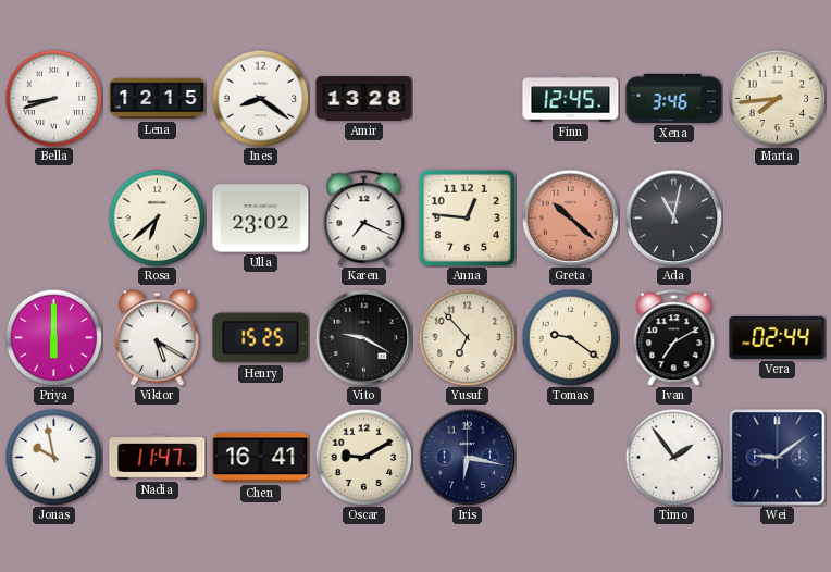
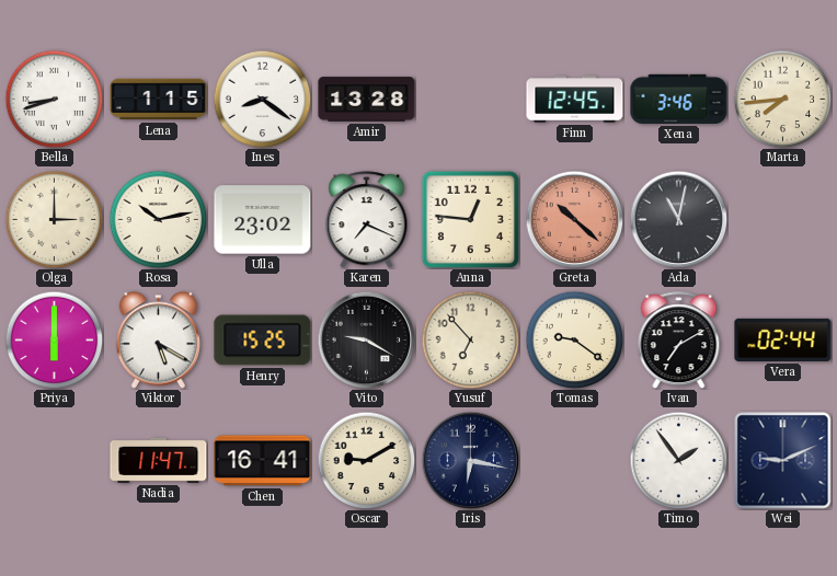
Lena: 12:15 -> 1:15 (159, 100)
Olga: none -> 3:00 (54, 219)
Rosa: 6:38 -> 10:13 (158, 219)
Jonas: 9:58 -> none (53, 457)
Wei: 9:09 -> 9:11 (783, 461)
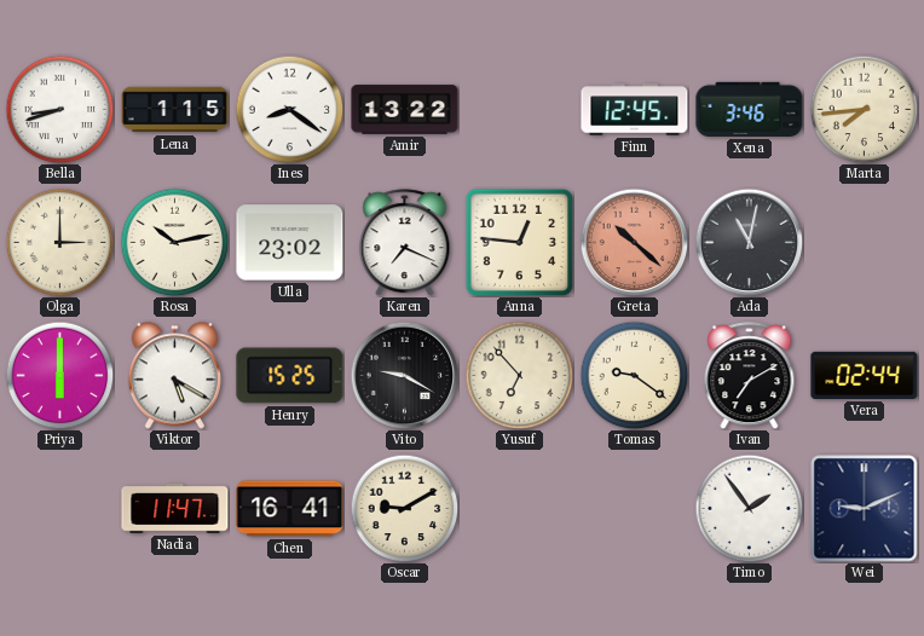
Amir: 13:28 -> 13:22 (405, 110)
Iris: 6:17 -> none (470, 460)
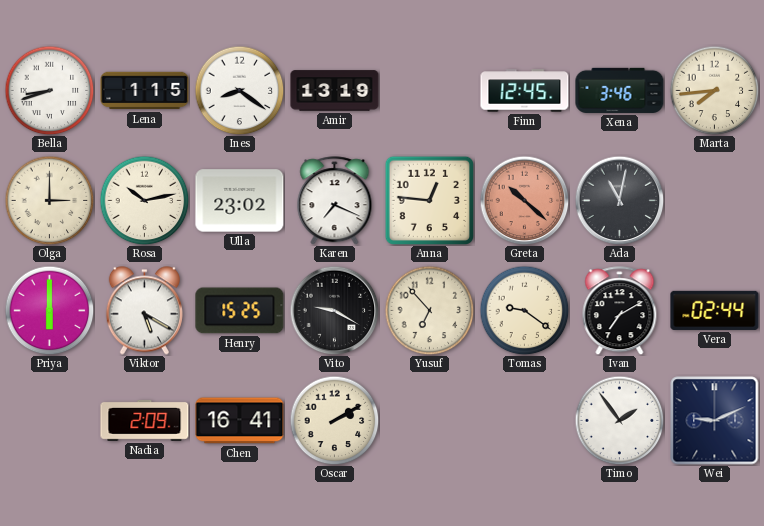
Amir: 13:22 -> 13:19 (335, 91)
Nadia: 11:47 -> 2:09 (145, 420)
Oscar: 9:10 -> 2:10 (334, 420)
